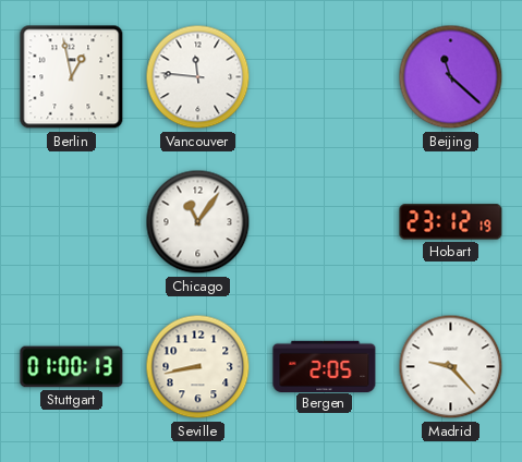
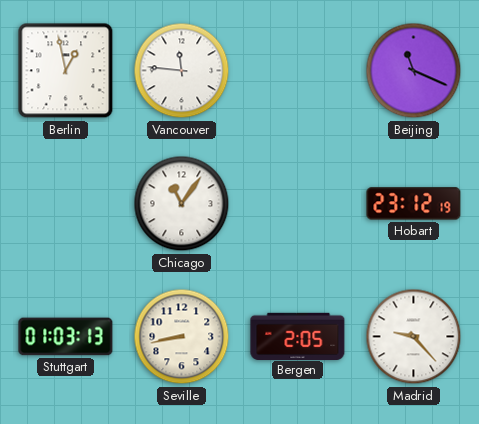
Beijing: 11:22 -> 11:19 (414, 71)
Stuttgart: 01:00 -> 01:03 (66, 337)
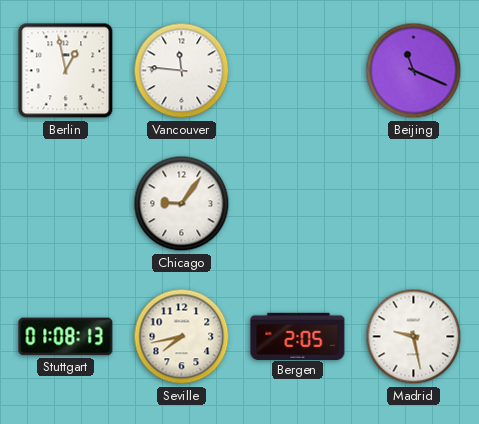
Chicago: 11:06 -> 9:06 (182, 204)
Hobart: 23:12 -> none (414, 204)
Stuttgart: 01:03 -> 01:08 (66, 337)
Seville: 8:43 -> 7:43 (182, 337)
Madrid: 9:23 -> 9:28 (414, 337)
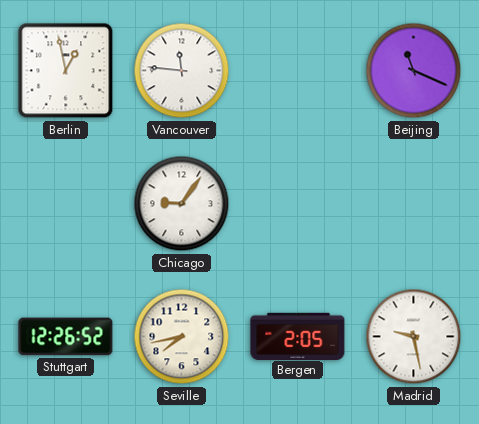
Stuttgart: 01:08 -> 12:26 (66, 337)
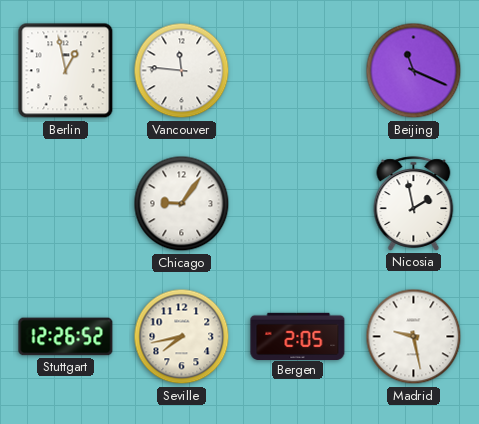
Nicosia: none -> 1:58 (414, 204)
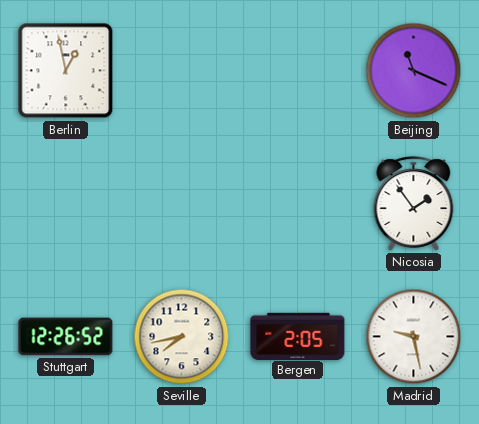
Vancouver: 11:46 -> none (182, 71)
Chicago: 9:06 -> none (182, 204)
Nicosia: 1:58 -> 1:54 (414, 204)
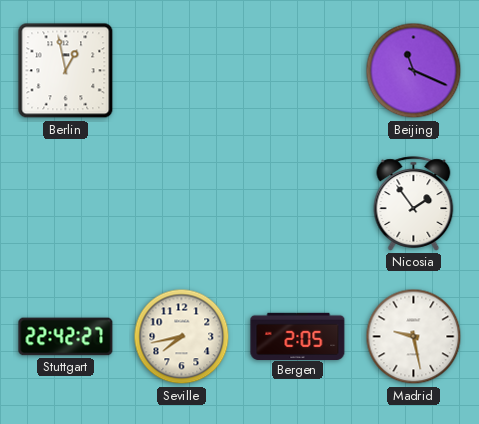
Stuttgart: 12:26 -> 22:42 (66, 337)
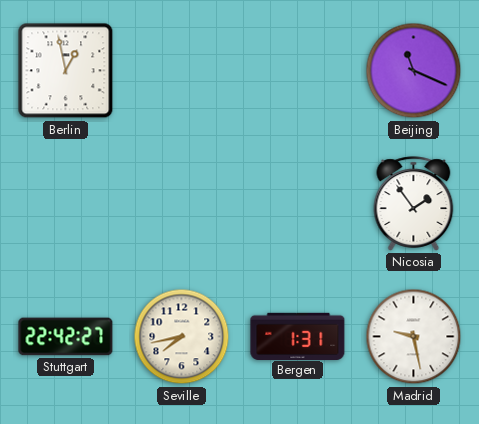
Bergen: 2:05 -> 1:31 (298, 336)
